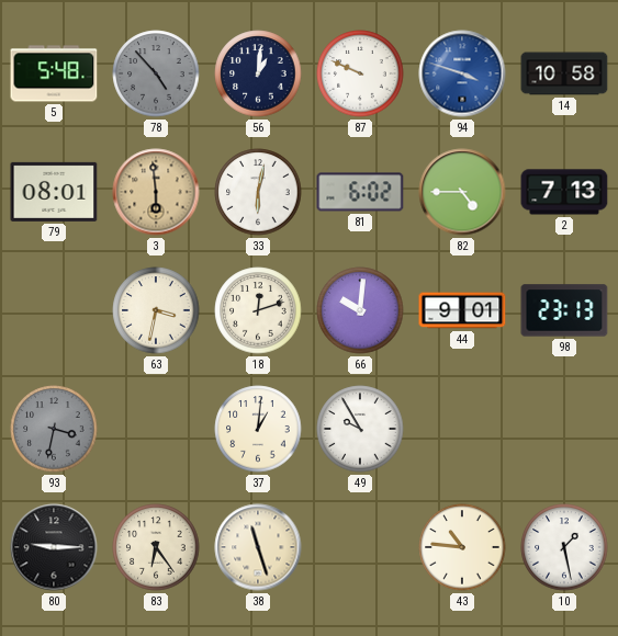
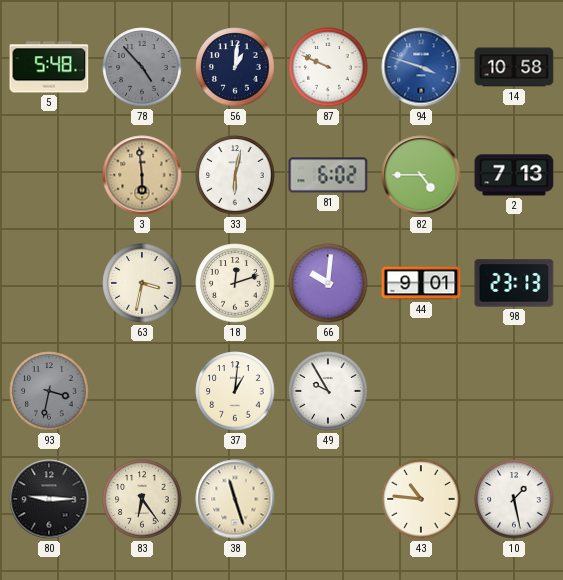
79: 08:01 -> none (54, 192)
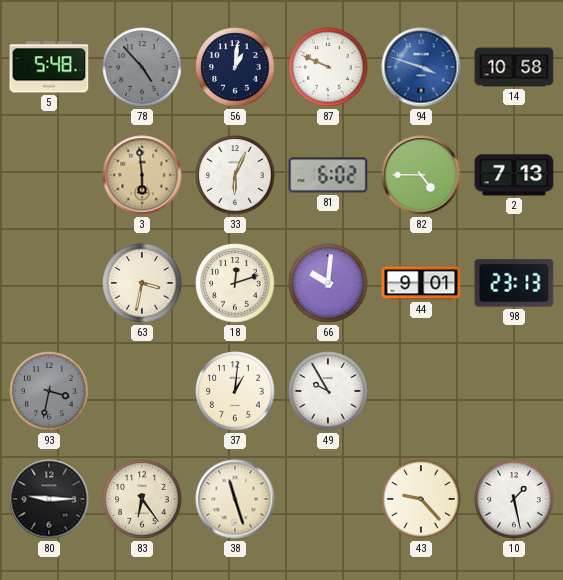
33: 6:02 -> 6:04 (235, 175)
43: 10:46 -> 9:23 (421, 499)
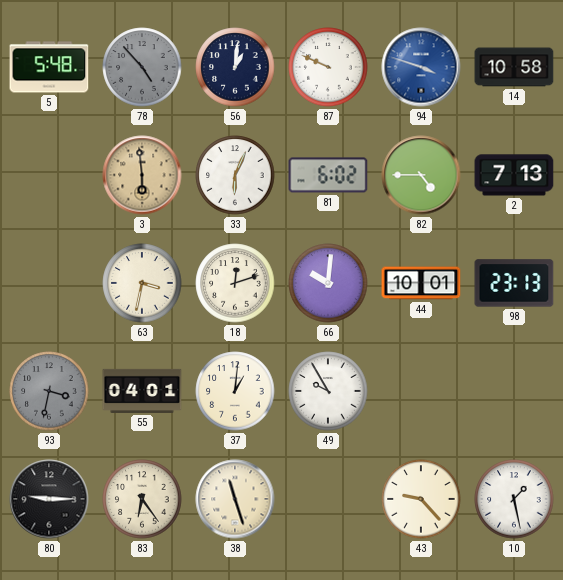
44: 9:01 -> 10:01 (421, 283)
55: none -> 04:01 (142, 391)
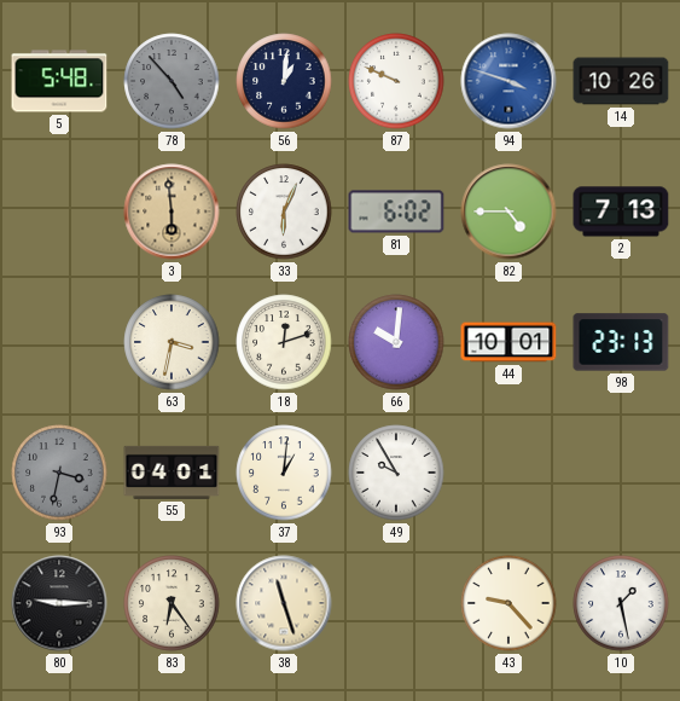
14: 10:58 -> 10:26 (621, 81)
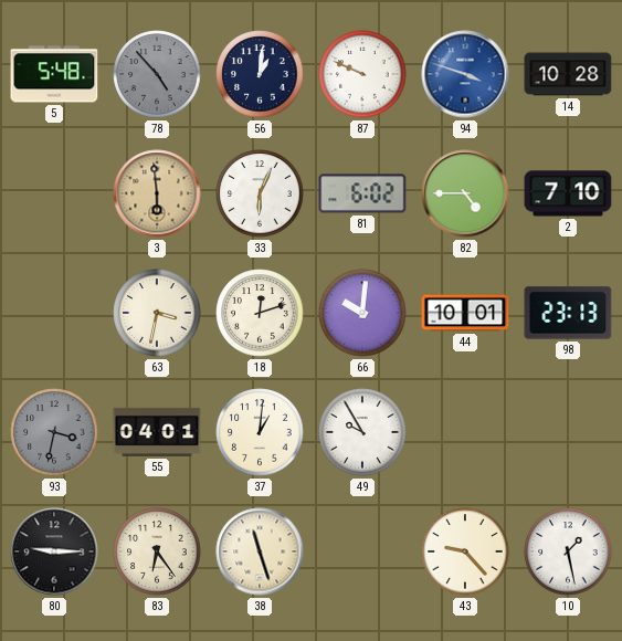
14: 10:26 -> 10:28 (568, 74)
2: 7:13 -> 7:10 (568, 193)
